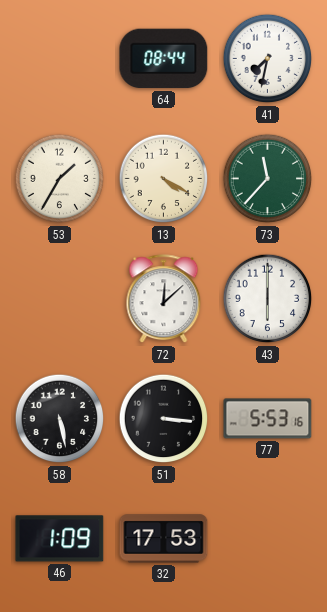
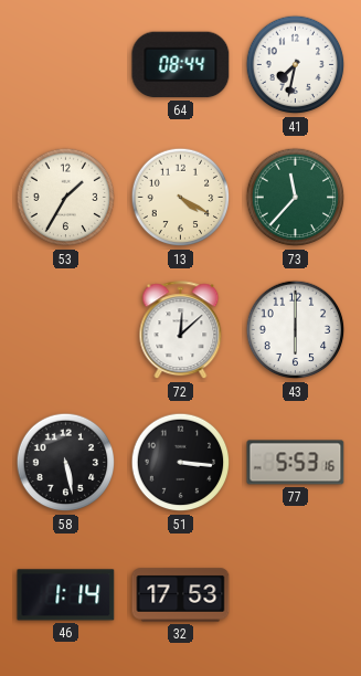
46: 1:09 -> 1:14 (66, 595)
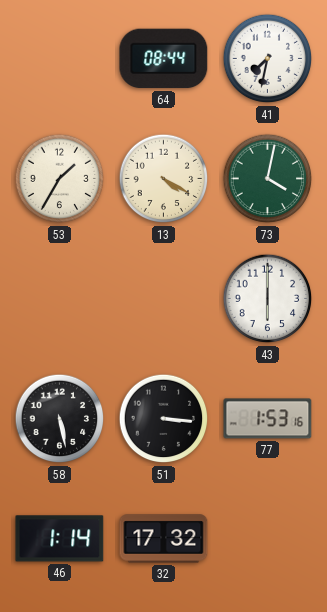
73: 11:37 -> 4:02 (268, 179)
72: 12:08 -> none (181, 330)
77: 5:53 -> 1:53 (268, 419)
32: 17:53 -> 17:32 (164, 539)
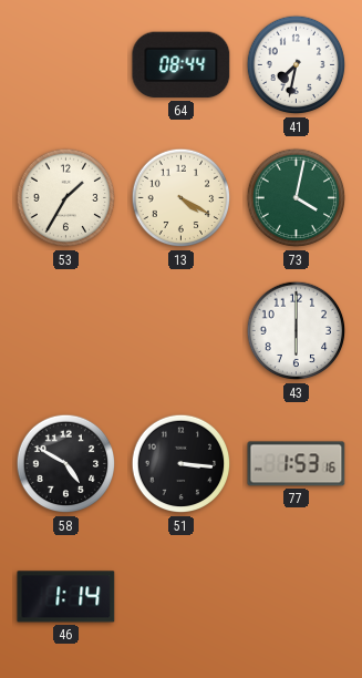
58: 5:28 -> 4:50 (66, 464)
32: 17:32 -> none (164, 539)
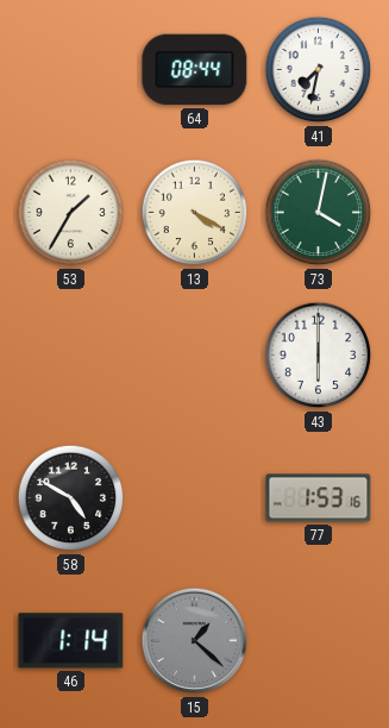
51: 3:16 -> none (182, 464)
15: none -> 1:22 (195, 641)
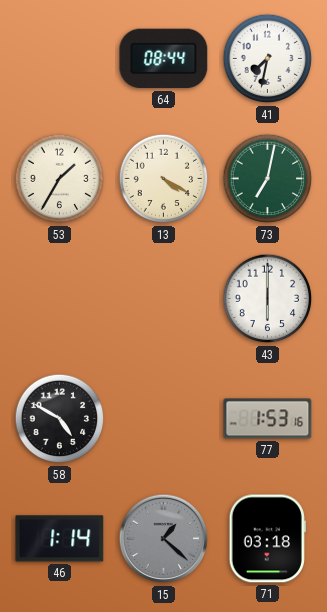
73: 4:02 -> 7:02 (268, 179)
71: none -> 03:18 (267, 539)
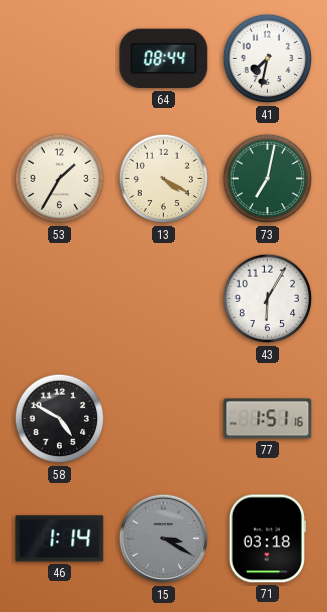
43: 6:00 -> 6:05 (268, 299)
77: 1:53 -> 1:51 (268, 419)
15: 1:22 -> 3:20 (164, 539)
